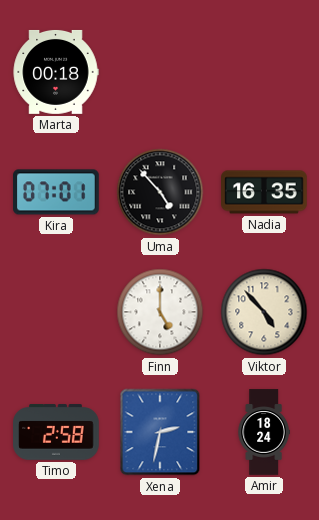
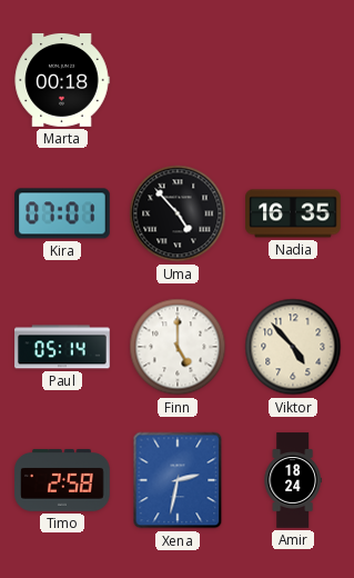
Paul: none -> 05:14 (62, 347)
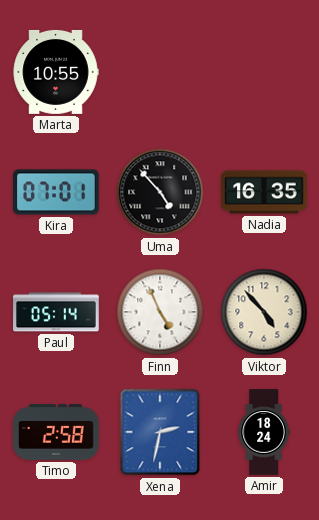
Marta: 00:18 -> 10:55 (56, 72)
Finn: 5:00 -> 4:56 (160, 312)
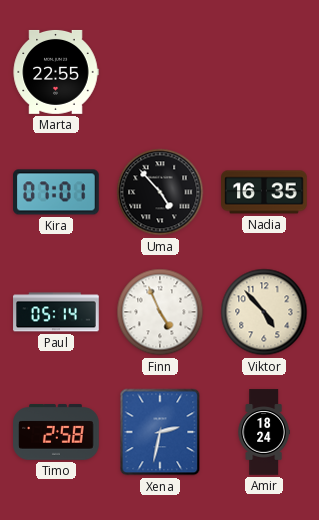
Marta: 10:55 -> 22:55 (56, 72)
